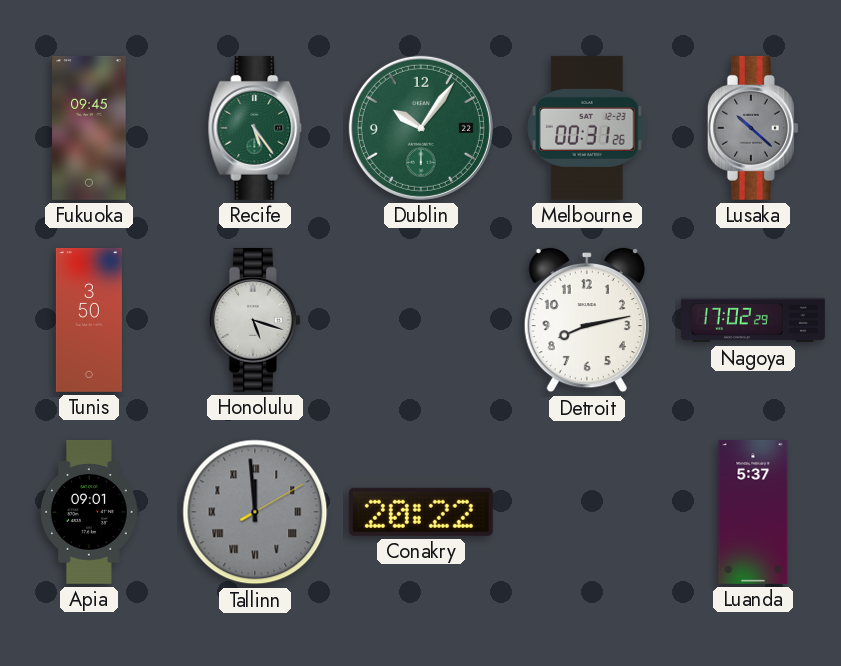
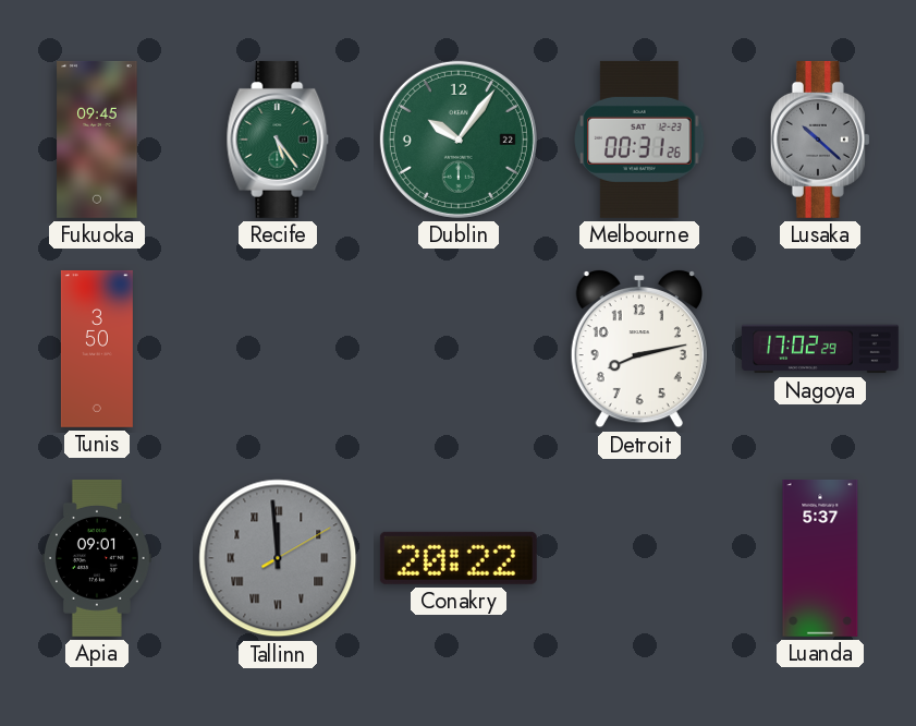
Honolulu: 5:18 -> none (255, 320)
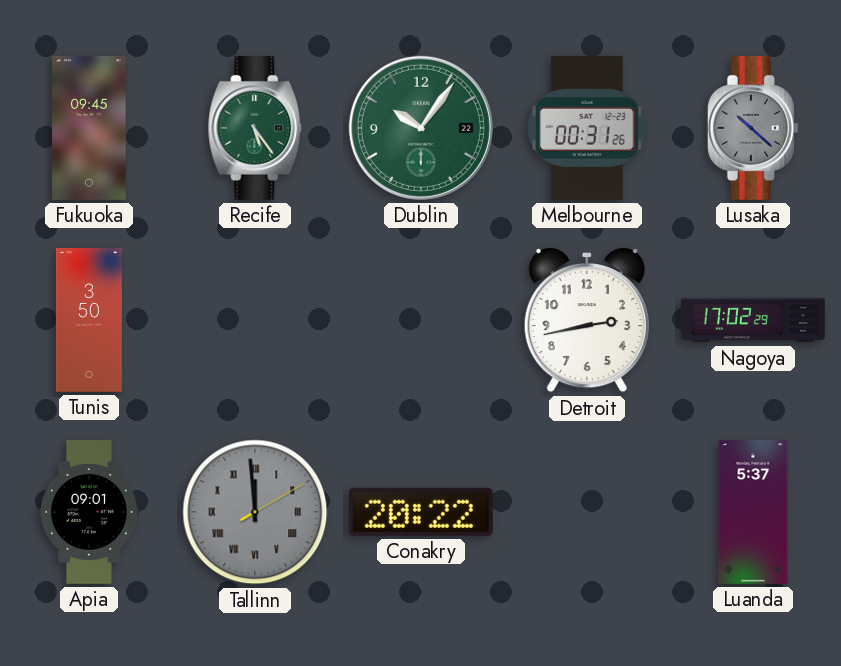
Detroit: 8:13 -> 2:43 (587, 320)
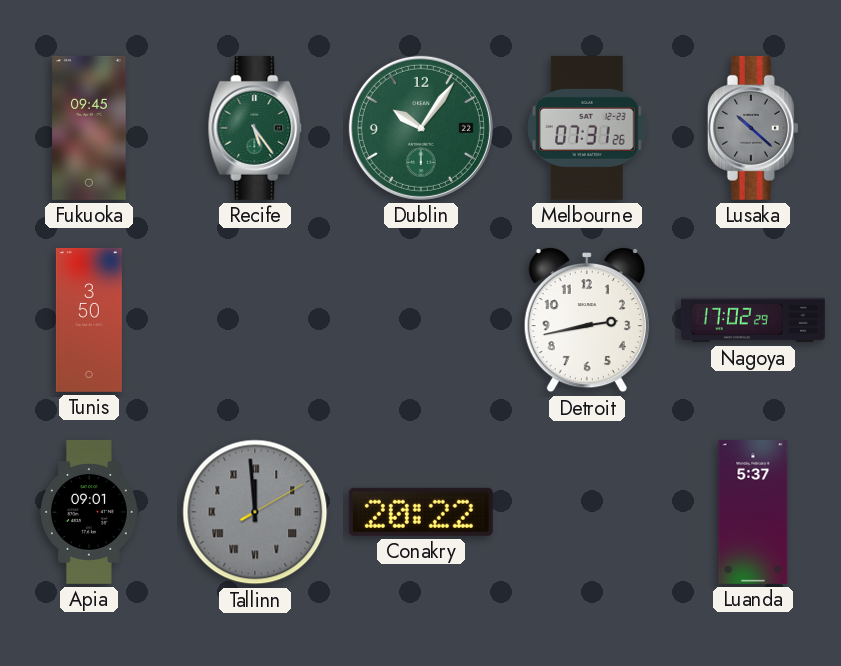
Melbourne: 00:31 -> 07:31 (587, 128)
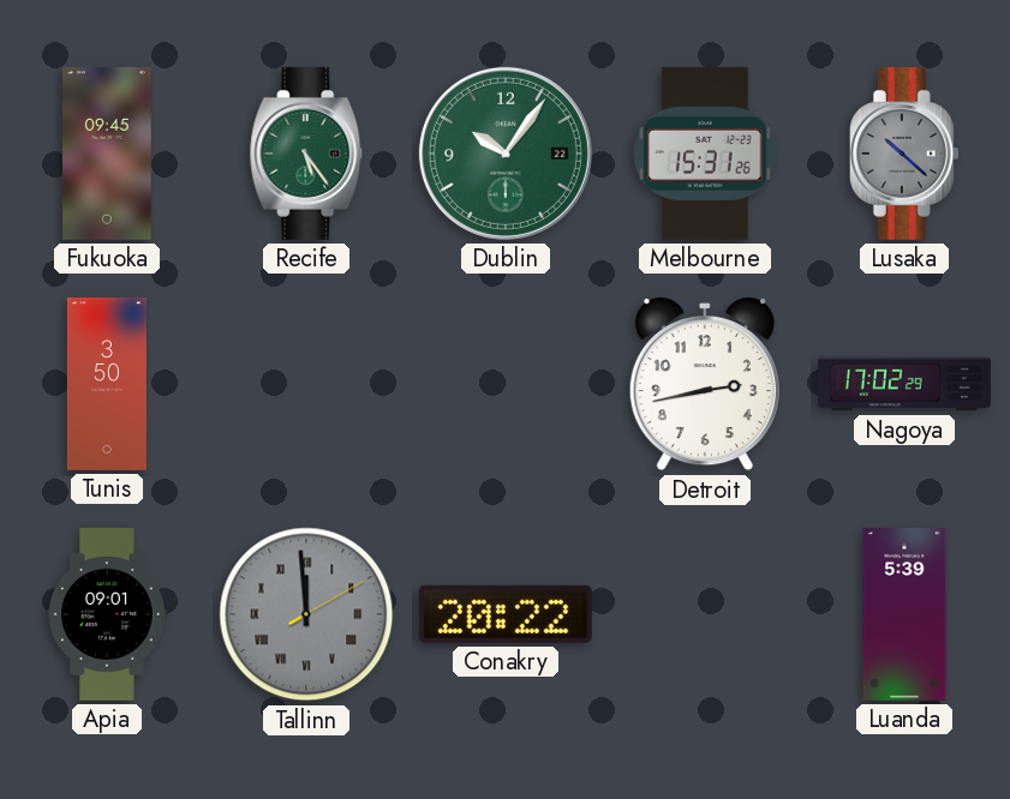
Melbourne: 07:31 -> 15:31 (705, 154)
Luanda: 5:37 -> 5:39 (904, 614)
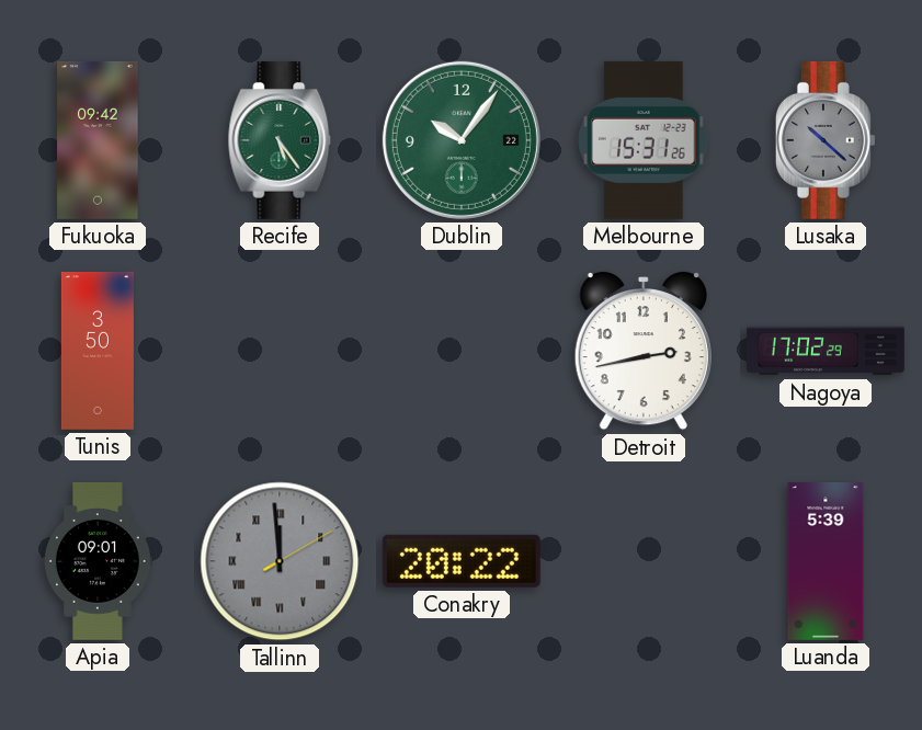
Fukuoka: 09:45 -> 09:42 (98, 140)
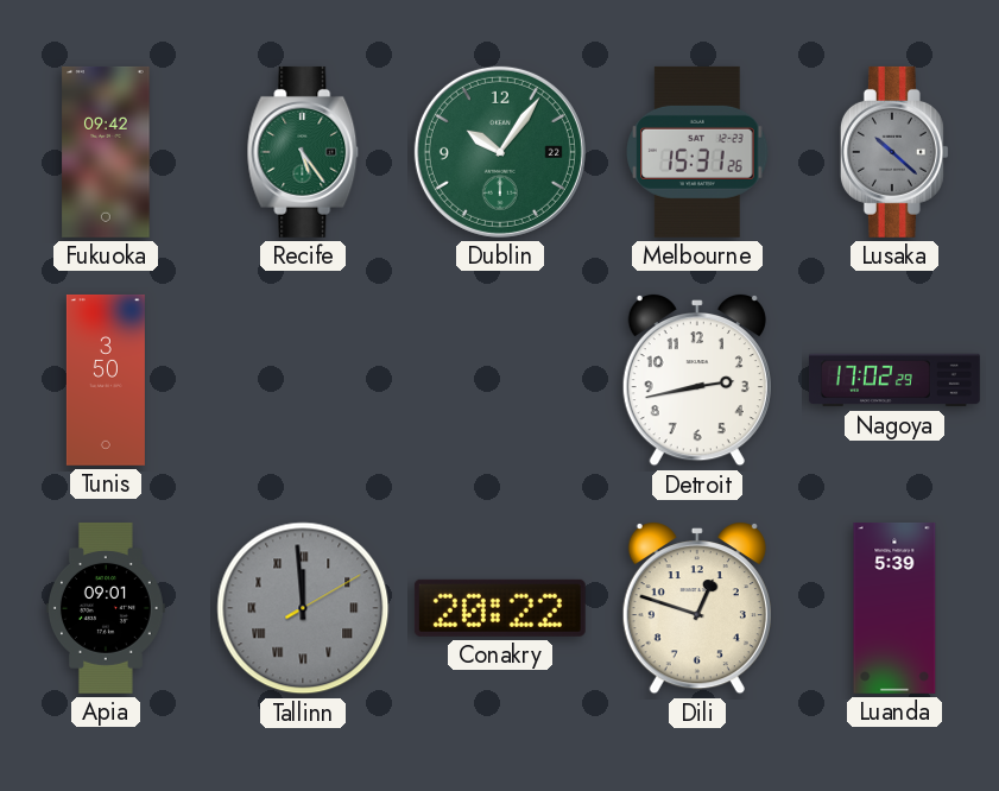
Dili: none -> 12:48 (697, 608)
